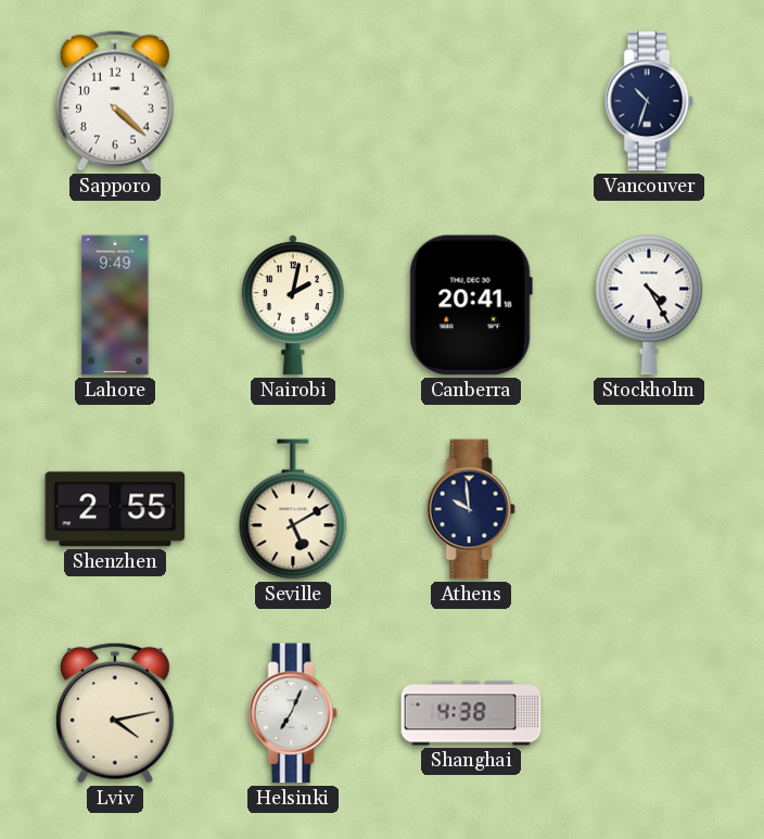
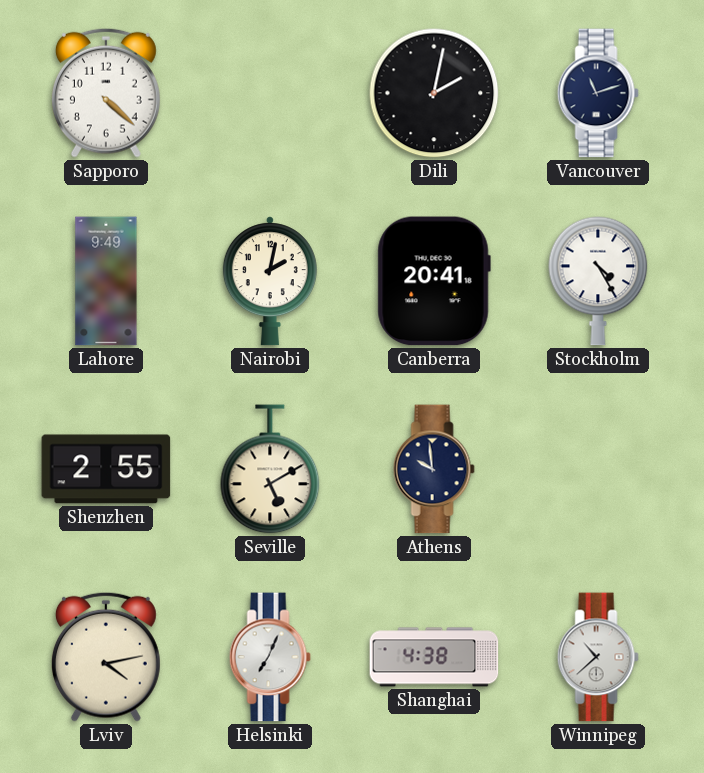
Dili: none -> 2:02 (434, 93)
Vancouver: 10:33 -> 11:12 (598, 93)
Winnipeg: none -> 10:38 (598, 657)
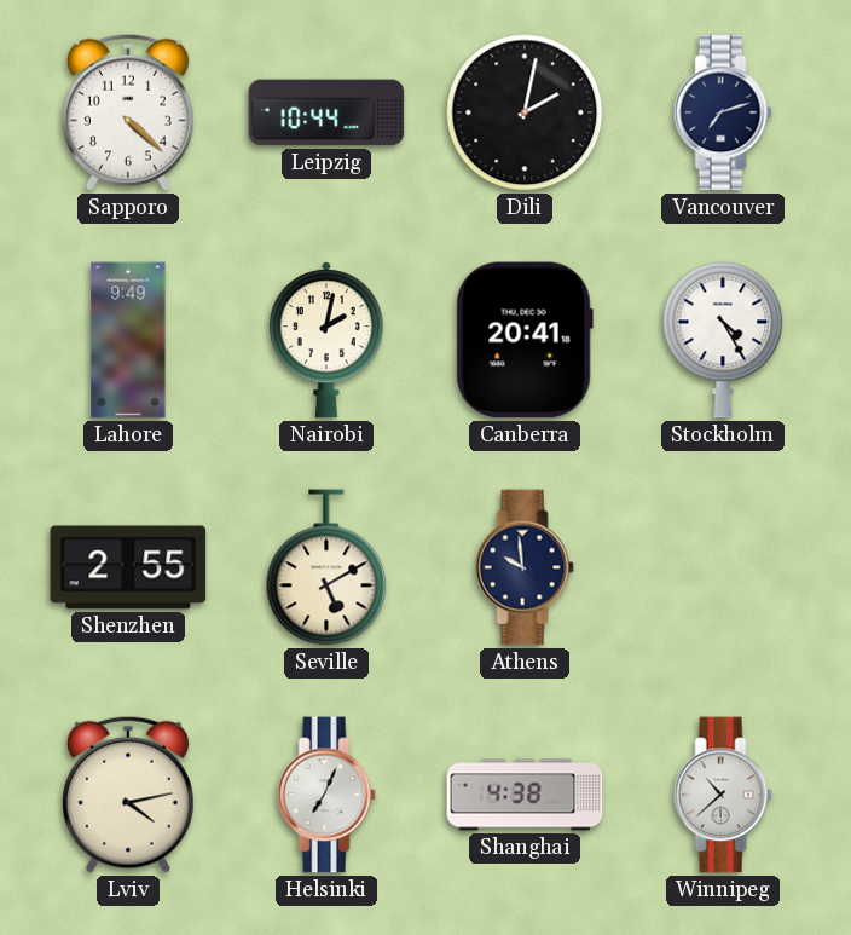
Leipzig: none -> 10:44 (326, 112)
Vancouver: 11:12 -> 7:12 (723, 112)
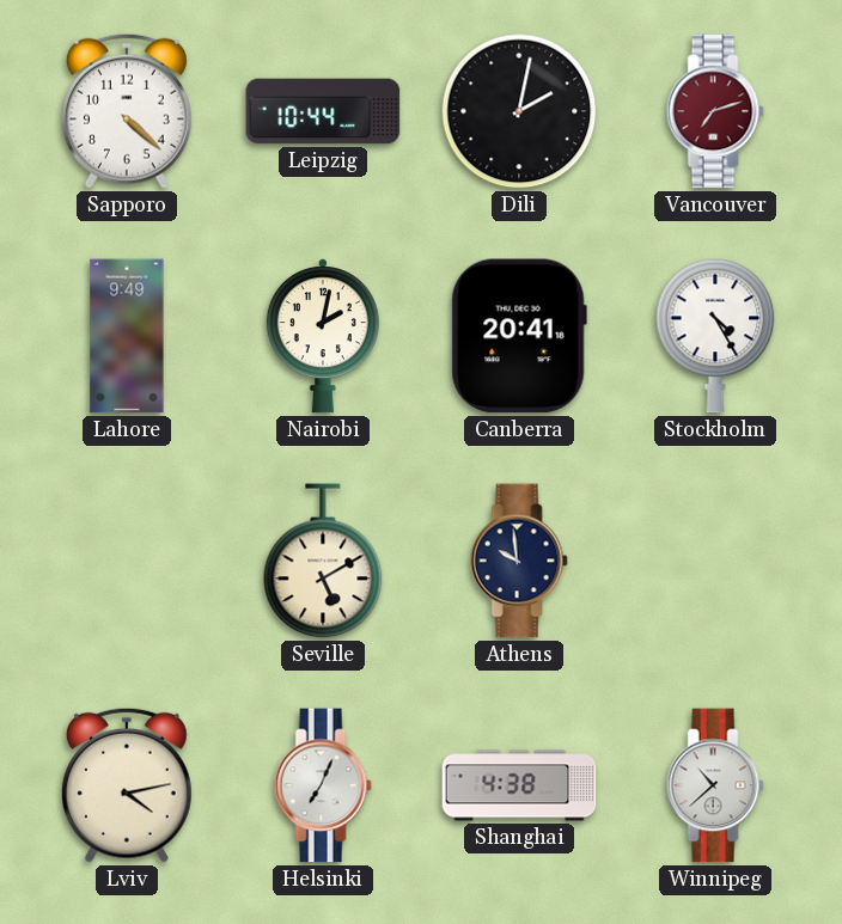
Vancouver dial: navy -> burgundy (715, 111)
Shenzhen: 2:55 -> none (128, 567)
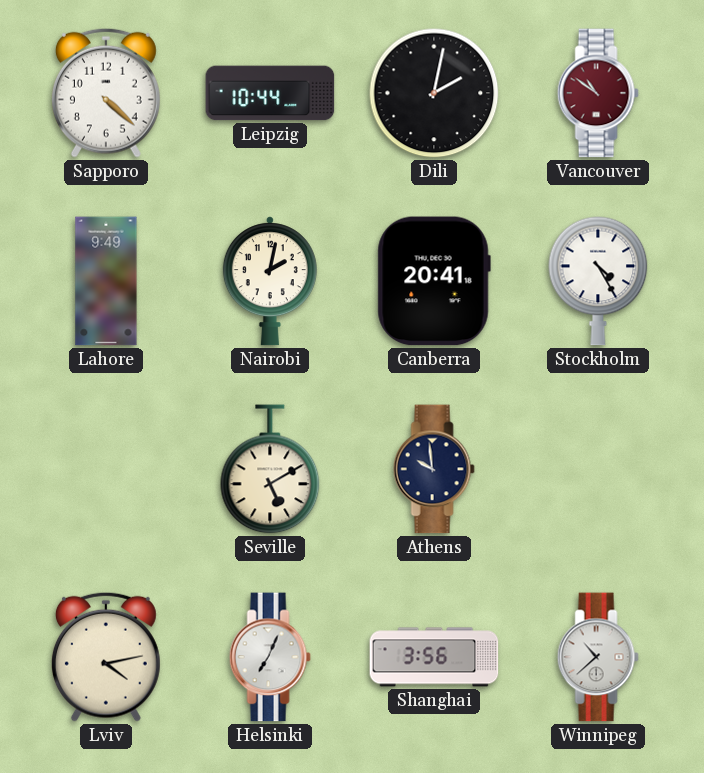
Vancouver: 7:12 -> 10:51 (598, 93)
Shanghai: 4:38 -> 3:56 (434, 657)
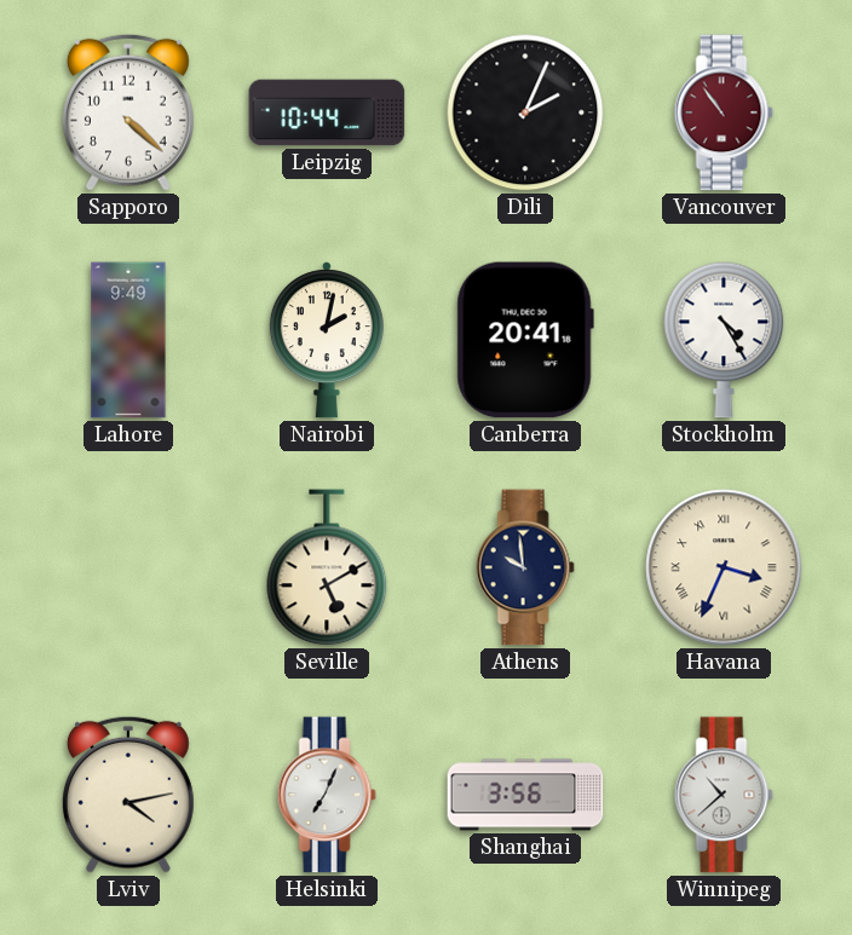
Dili: 2:02 -> 2:04 (525, 112)
Vancouver: 10:51 -> 10:54 (724, 112)
Havana: none -> 3:34 (724, 567)
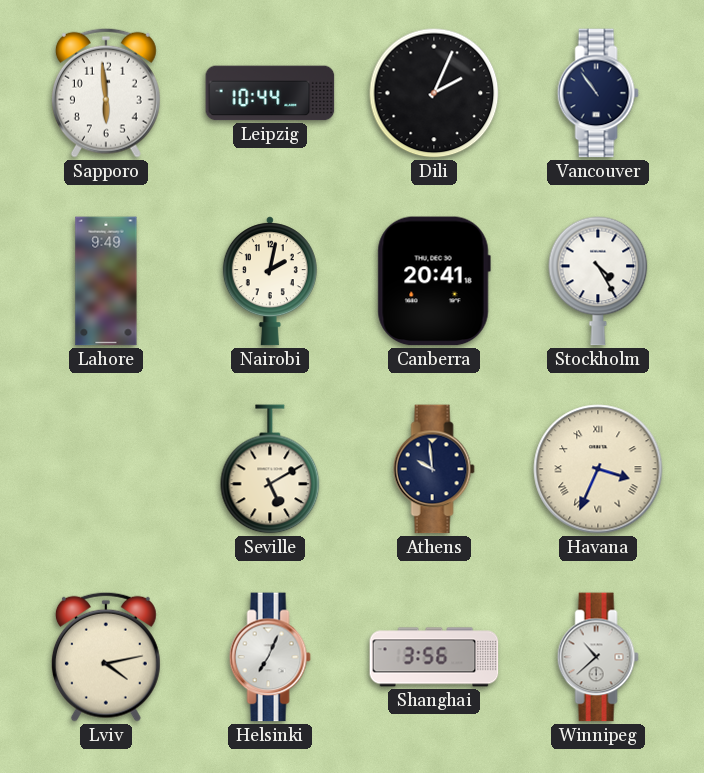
Sapporo: 4:22 -> 5:59 (106, 93)
Vancouver dial: burgundy -> navy (598, 93)
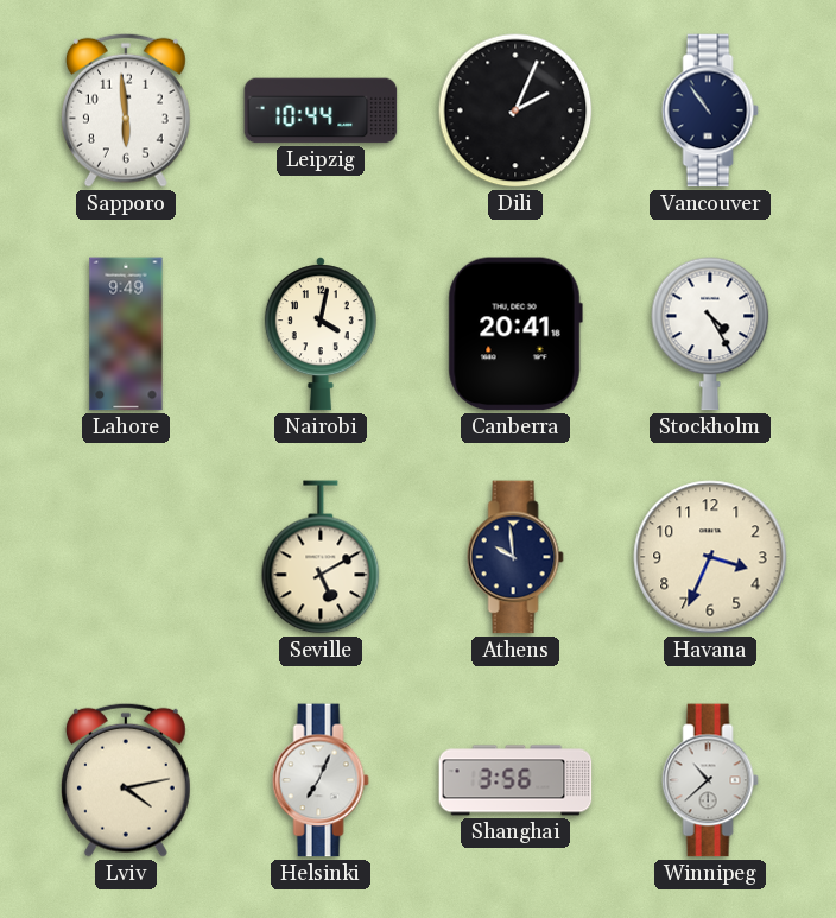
Nairobi: 2:02 -> 4:02 (321, 334)
Havana numerals: Roman -> Arabic (710, 557)
